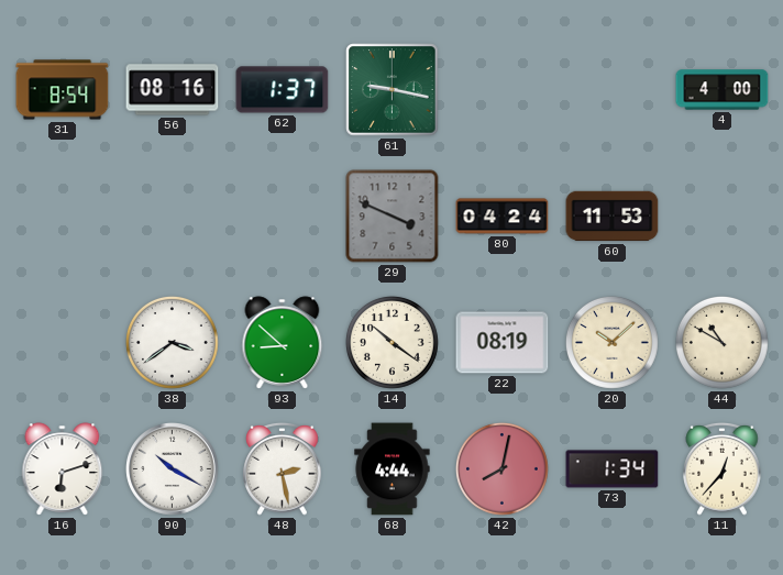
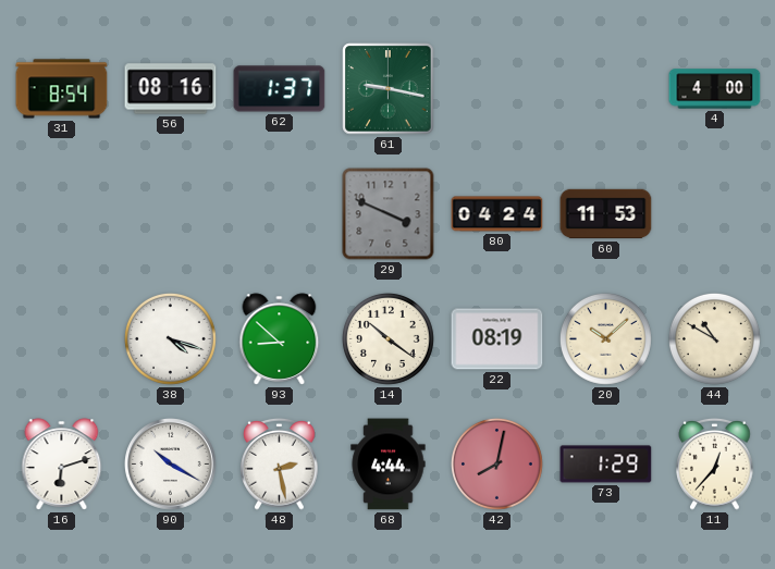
38: 3:39 -> 4:18 (170, 338)
73: 1:34 -> 1:29 (606, 465)
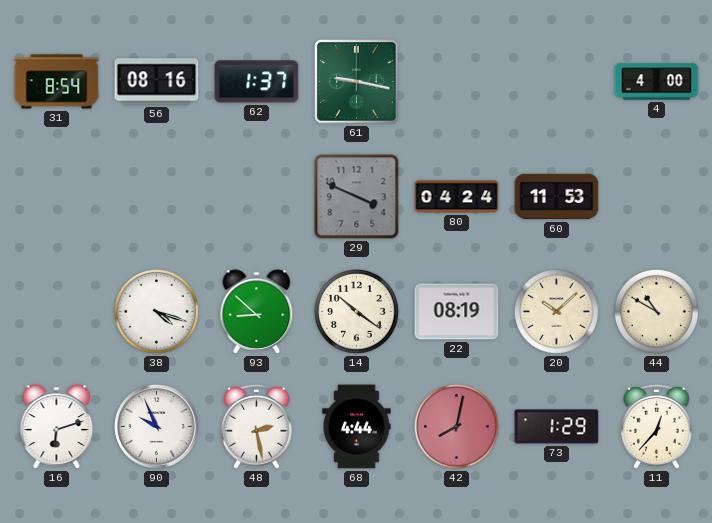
90: 10:20 -> 9:56 (157, 427)
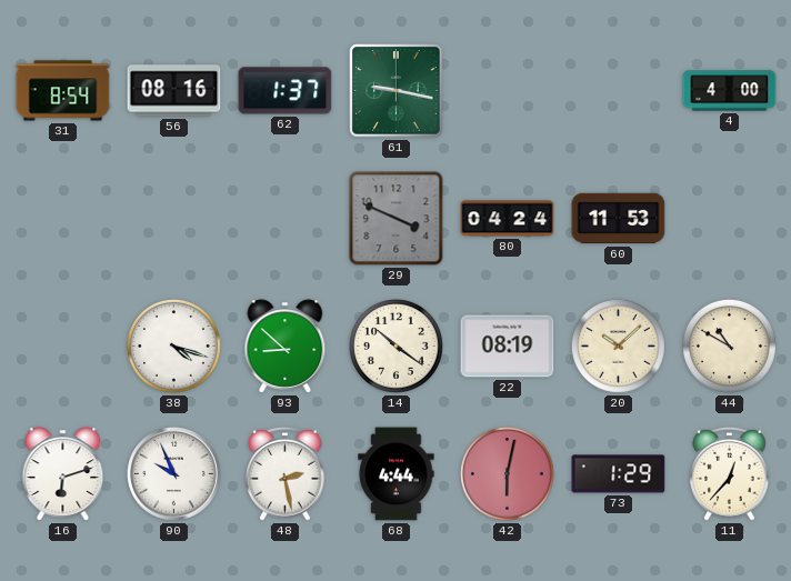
42: 8:02 -> 6:02 (507, 473)
